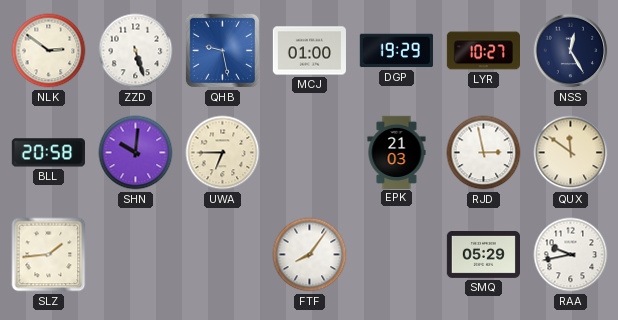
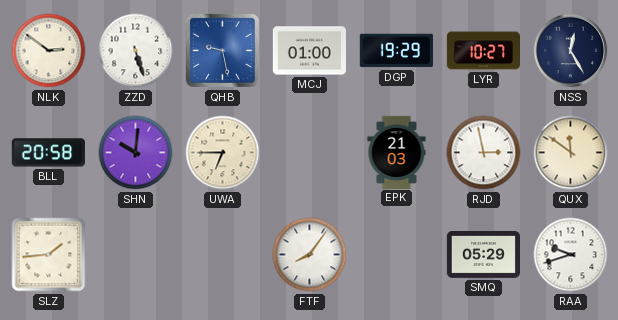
RAA: 9:43 -> 9:42 (571, 255)
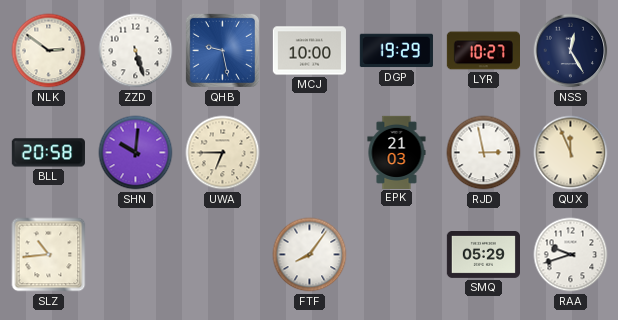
MCJ: 01:00 -> 10:00 (309, 51)
QUX: 11:51 -> 11:56 (571, 153)
SLZ: 1:44 -> 10:44 (49, 255)
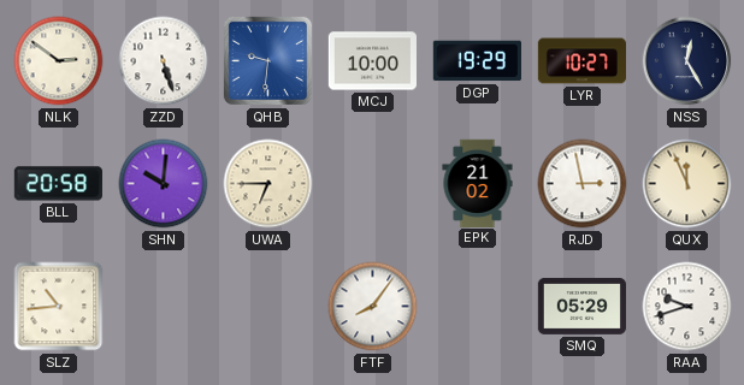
QHB: 9:28 -> 9:31 (267, 60)
EPK: 21:03 -> 21:02 (478, 183)
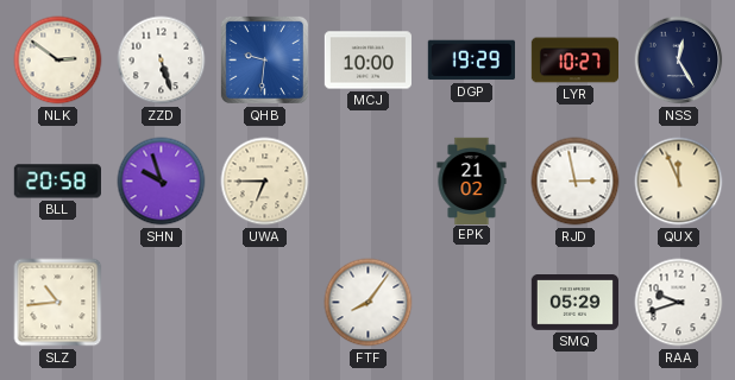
SHN: 10:01 -> 9:57 (162, 182)
